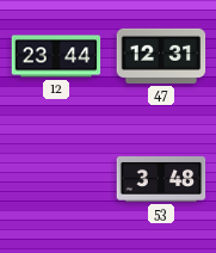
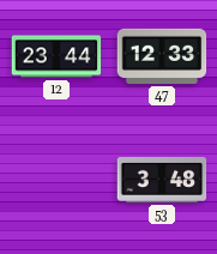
47: 12:31 -> 12:33 (162, 56)
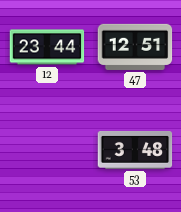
47: 12:33 -> 12:51 (135, 47)
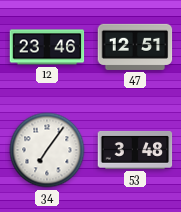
12: 23:44 -> 23:46 (47, 47)
34: none -> 7:06 (47, 150)
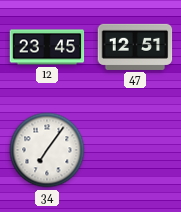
12: 23:46 -> 23:45 (47, 47)
53: 3:48 -> none (135, 150)
